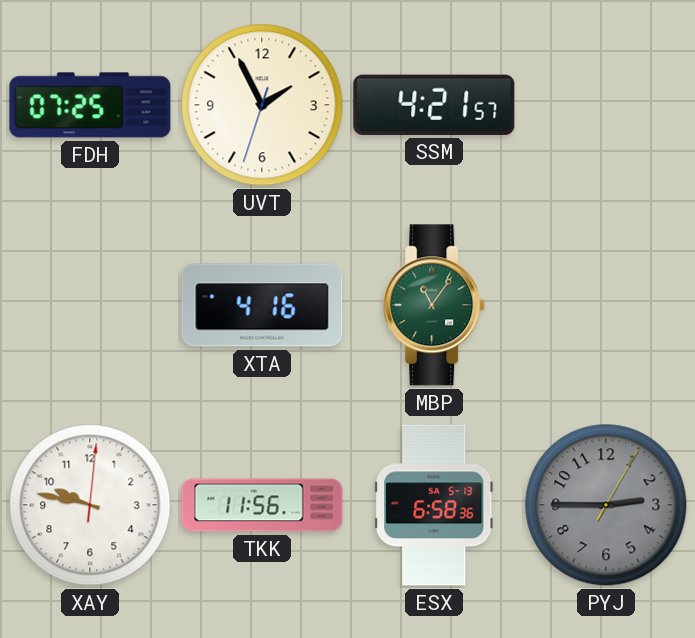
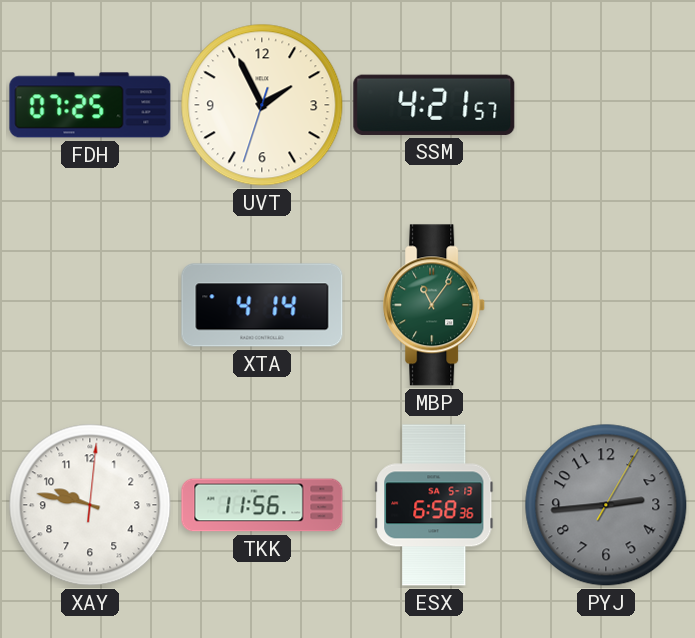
XTA: 4:16 -> 4:14 (262, 305)
PYJ: 2:45 -> 2:44 (606, 505)
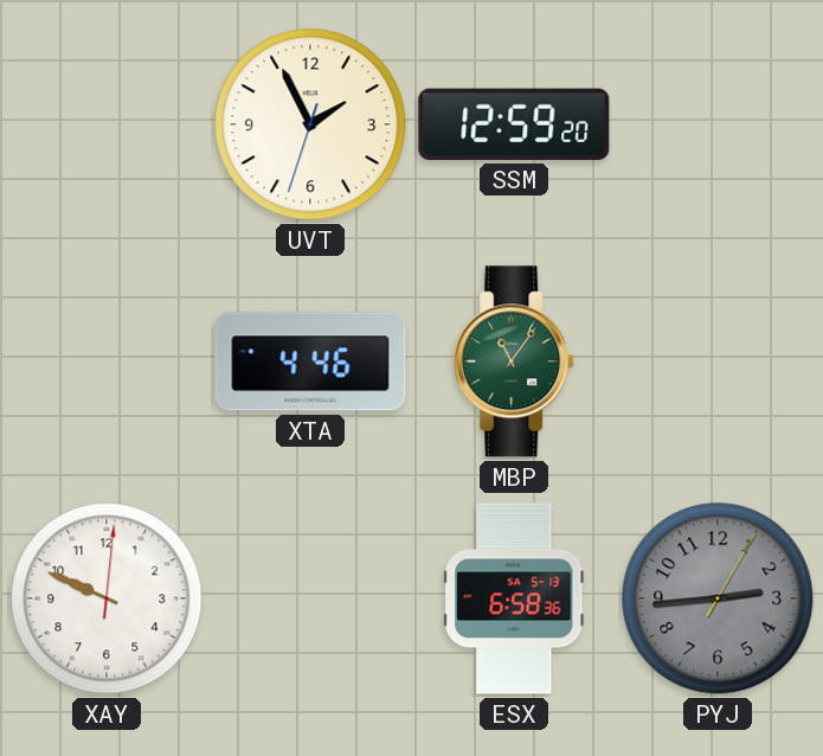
FDH: 07:25 -> none (90, 105)
SSM: 4:21 -> 12:59 (514, 124)
XTA: 4:14 -> 4:46 (310, 361)
XAY: 9:47 -> 9:49 (107, 598)
TKK: 11:56 -> none (262, 505)
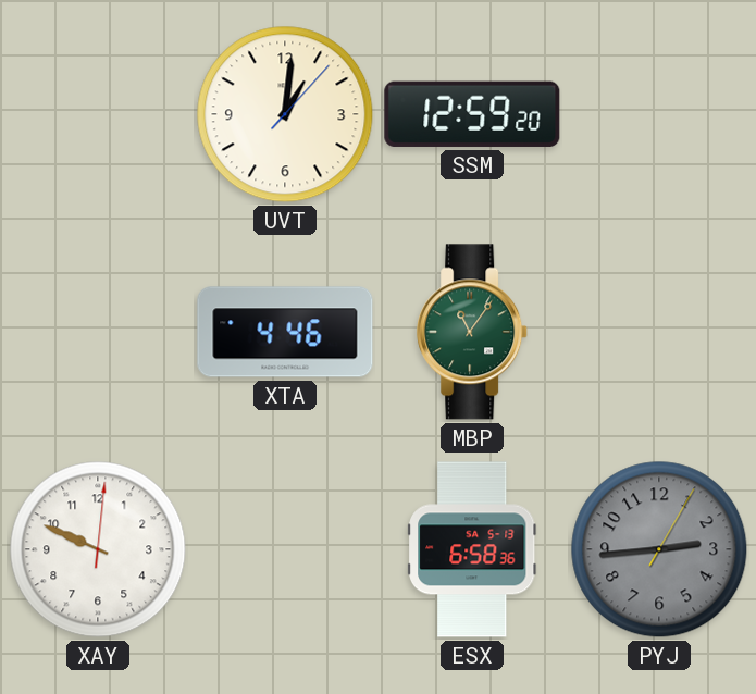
UVT: 1:55 -> 1:01 (285, 114)
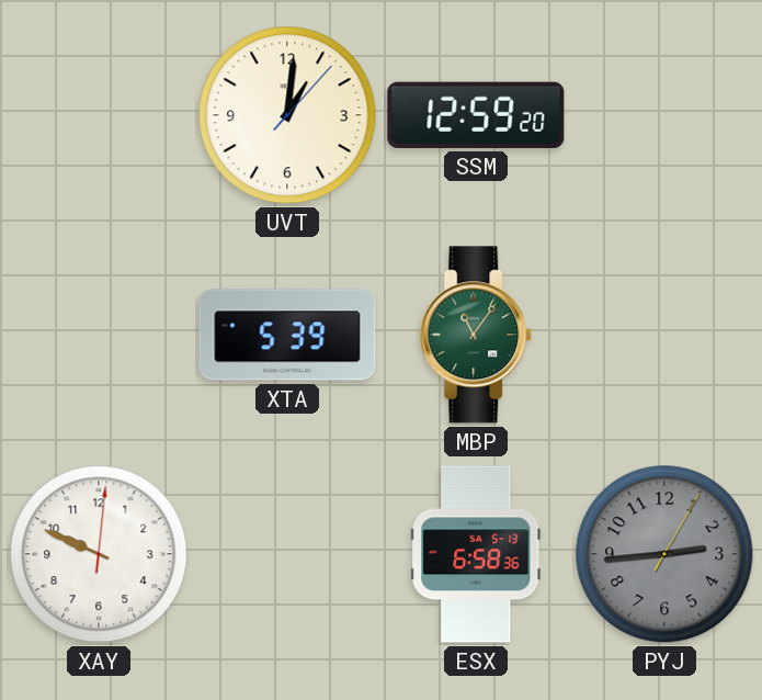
XTA: 4:46 -> 5:39 (287, 335)
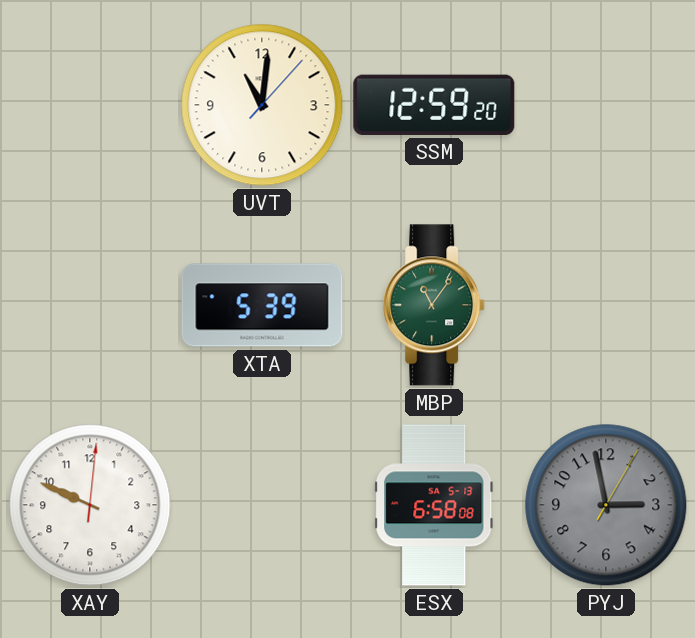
UVT: 1:01 -> 11:01 (262, 105)
ESX: 6:58:36 -> 6:58:08 (434, 505)
PYJ: 2:44 -> 2:58 (606, 505)
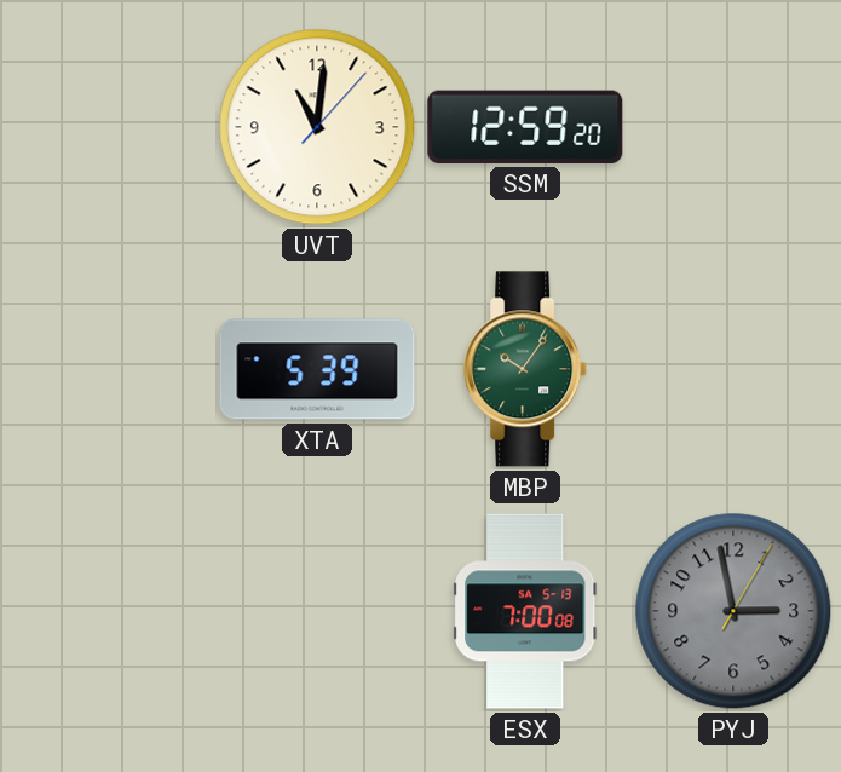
MBP: 11:06 -> 10:06 (526, 369)
XAY: 9:49 -> none (90, 505)
ESX: 6:58 -> 7:00 (525, 611)
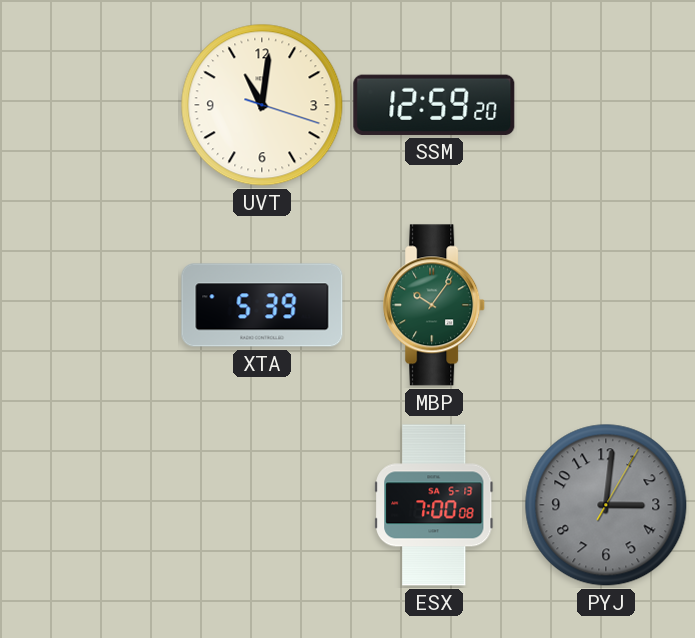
UVT: 11:01:07 -> 11:01:18 (262, 105)
PYJ: 2:58 -> 3:01 (606, 505)
